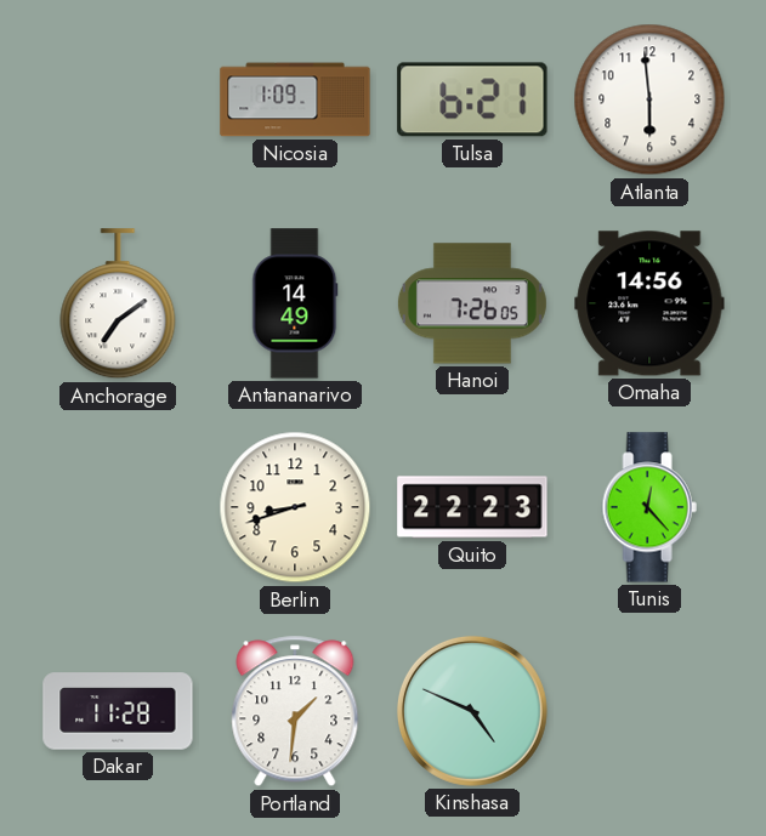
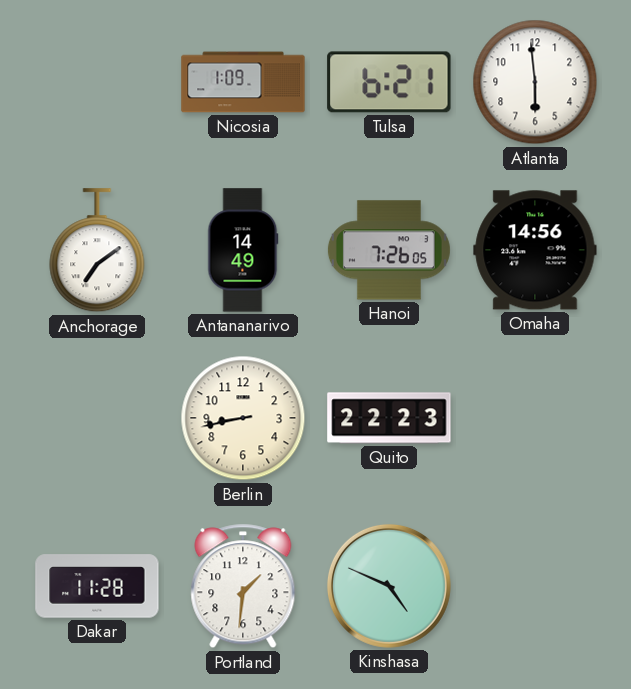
Berlin: 8:42 -> 8:43 (243, 418)
Tunis: 12:23 -> none (649, 507)
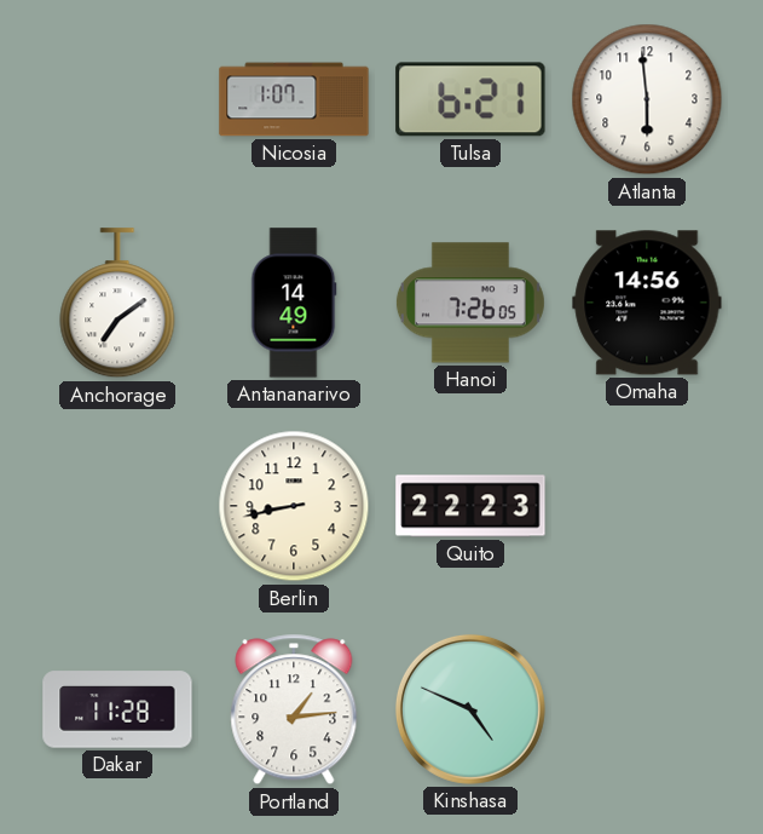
Nicosia: 1:09 -> 1:07 (294, 99)
Portland: 1:31 -> 1:14 (294, 709)
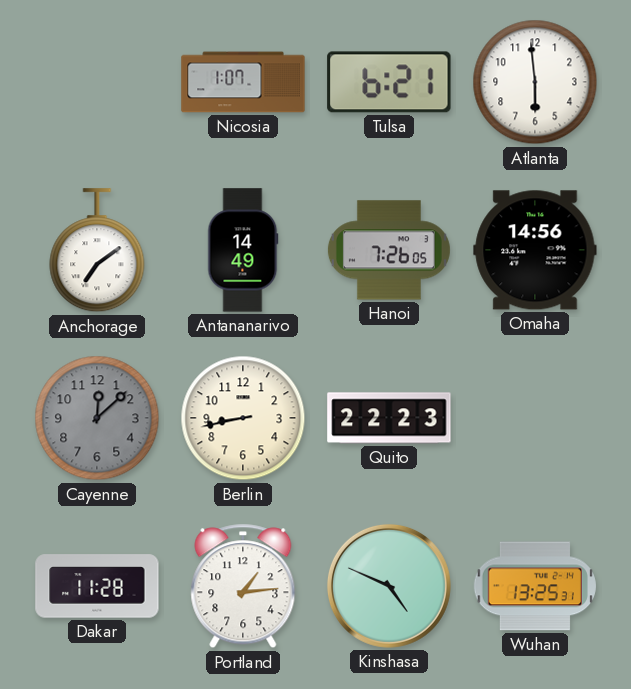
Cayenne: none -> 12:08 (97, 418)
Wuhan: none -> 13:25 (535, 586)
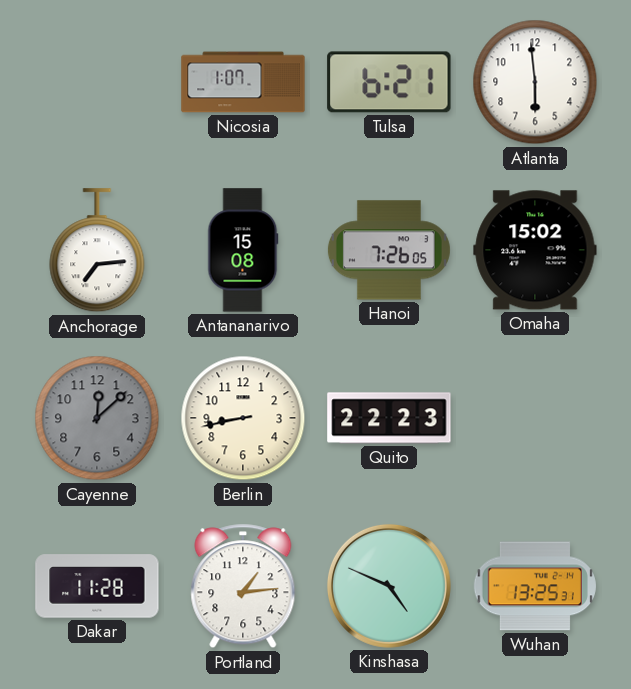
Anchorage: 7:09 -> 7:14 (97, 251)
Antananarivo: 14:49 -> 15:08 (243, 250)
Omaha: 14:56 -> 15:02 (535, 250)
